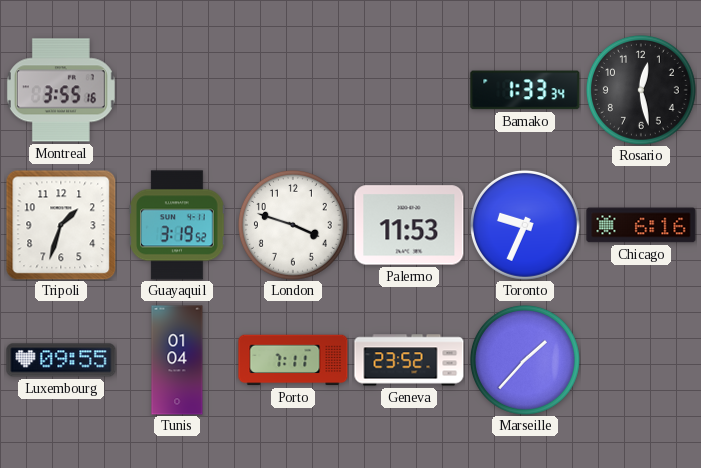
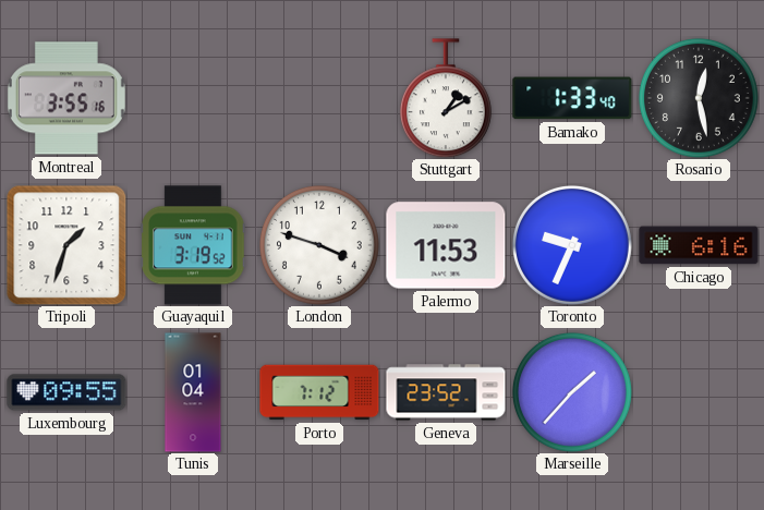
Stuttgart: none -> 1:10 (446, 98)
Bamako: 1:33:34 -> 1:33:40 (572, 98)
Porto: 7:11 -> 7:12 (319, 392)
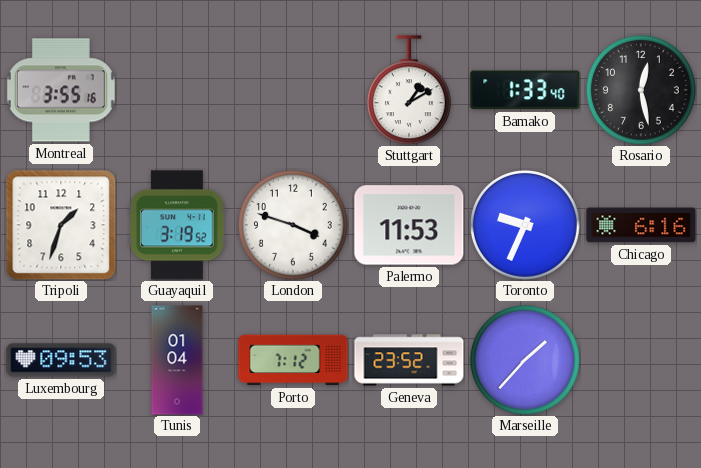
Luxembourg: 09:55 -> 09:53 (61, 360)
